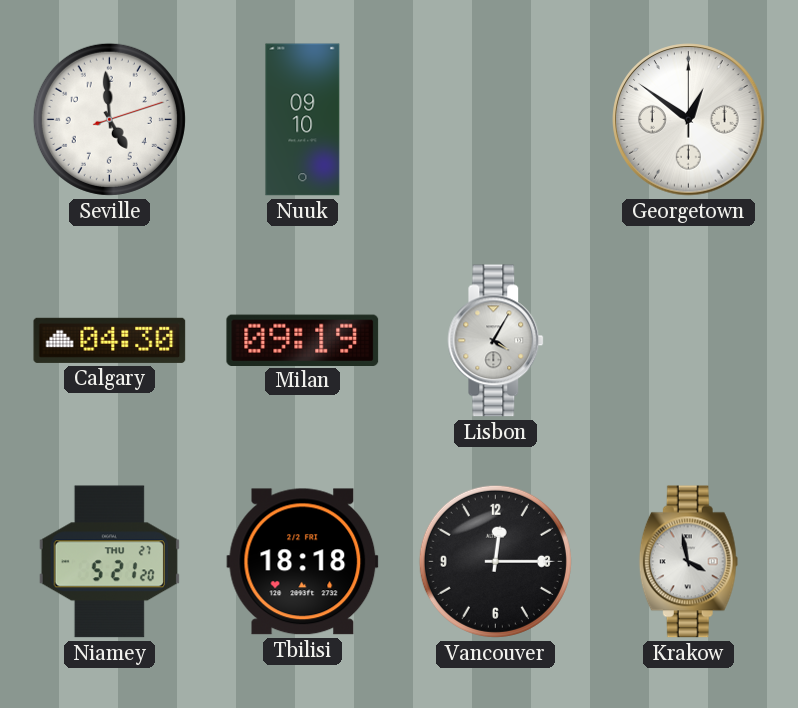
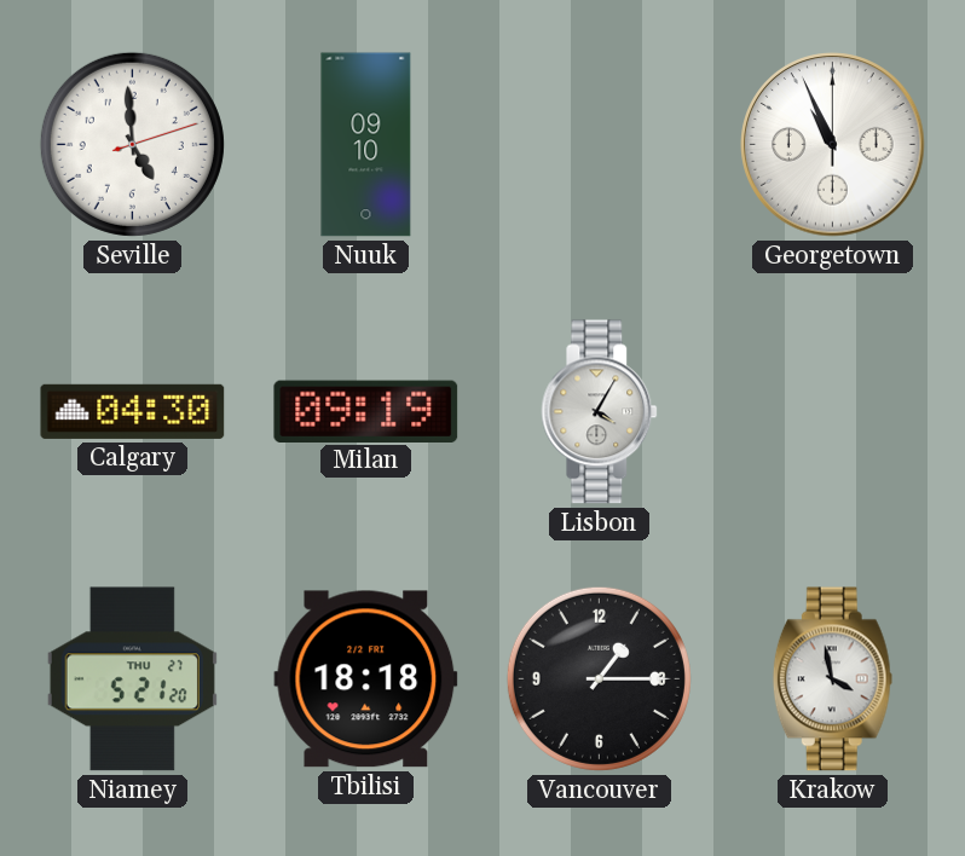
Georgetown: 12:51 -> 10:56 (833, 145)
Vancouver: 12:15 -> 1:15 (599, 678)
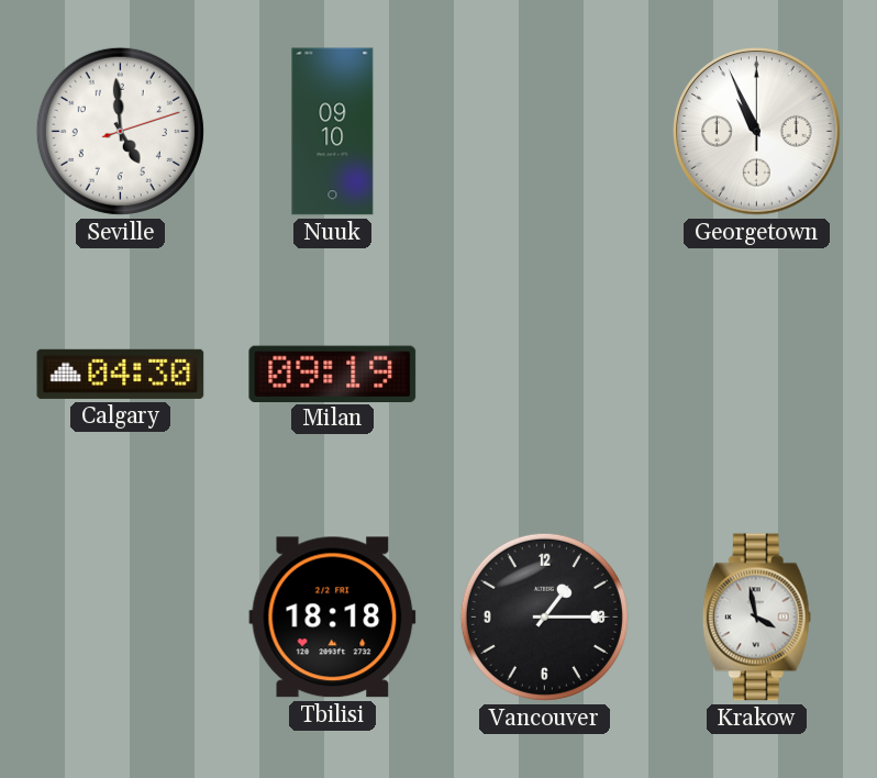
Lisbon: 4:05 -> none (600, 412)
Niamey: 5:21 -> none (132, 679)
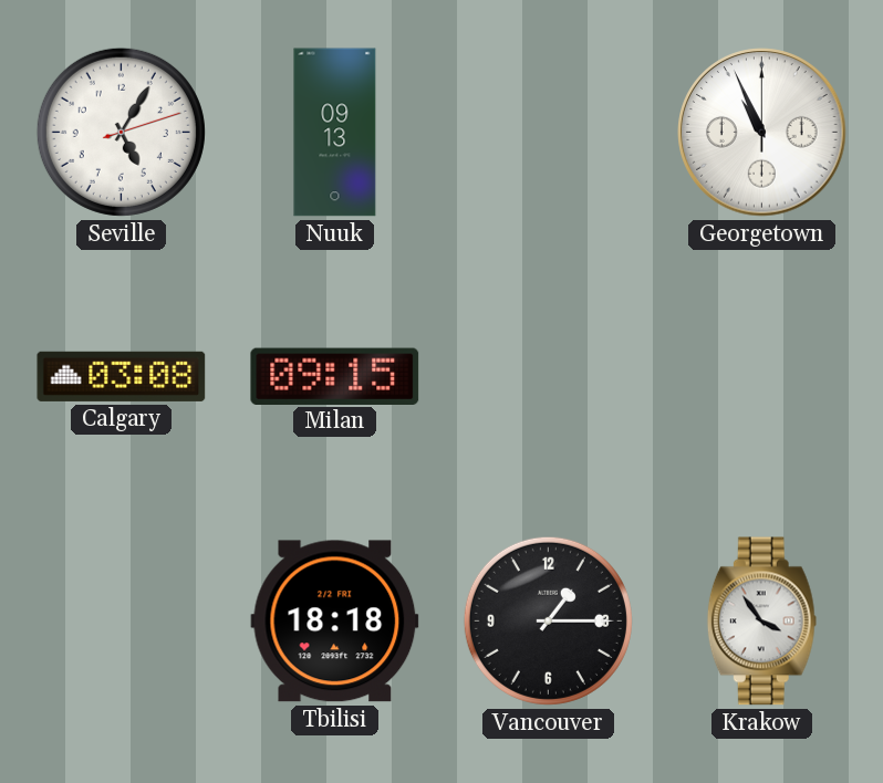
Seville: 4:59 -> 5:05 (121, 132)
Nuuk: 09:10 -> 09:13 (335, 133)
Calgary: 04:30 -> 03:08 (122, 376)
Milan: 09:19 -> 09:15 (335, 376)
Krakow: 3:58 -> 3:54 (761, 622)
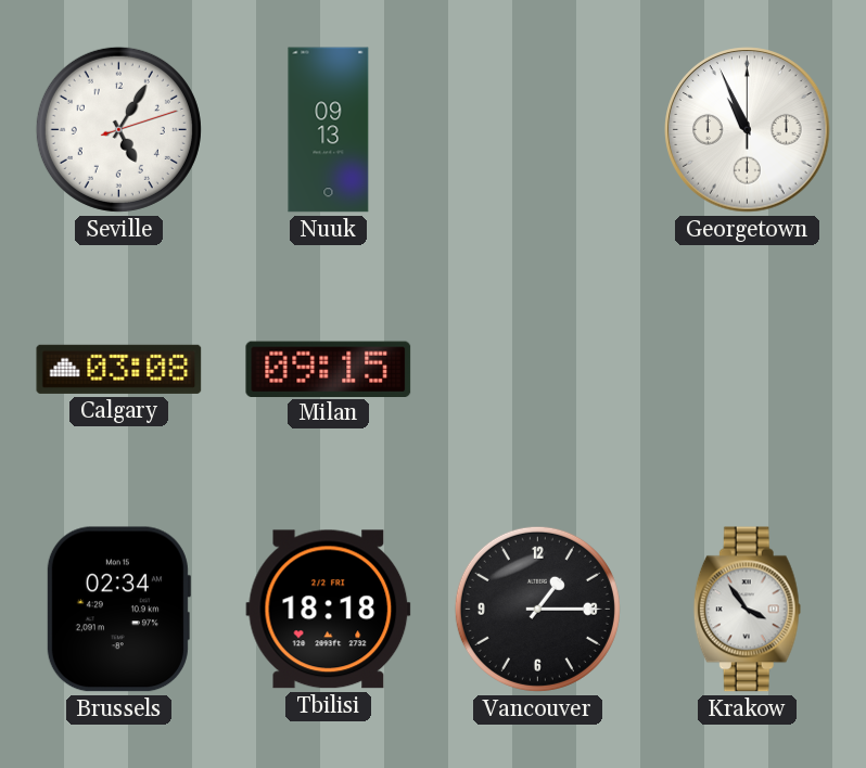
Brussels: none -> 02:34 (118, 610)
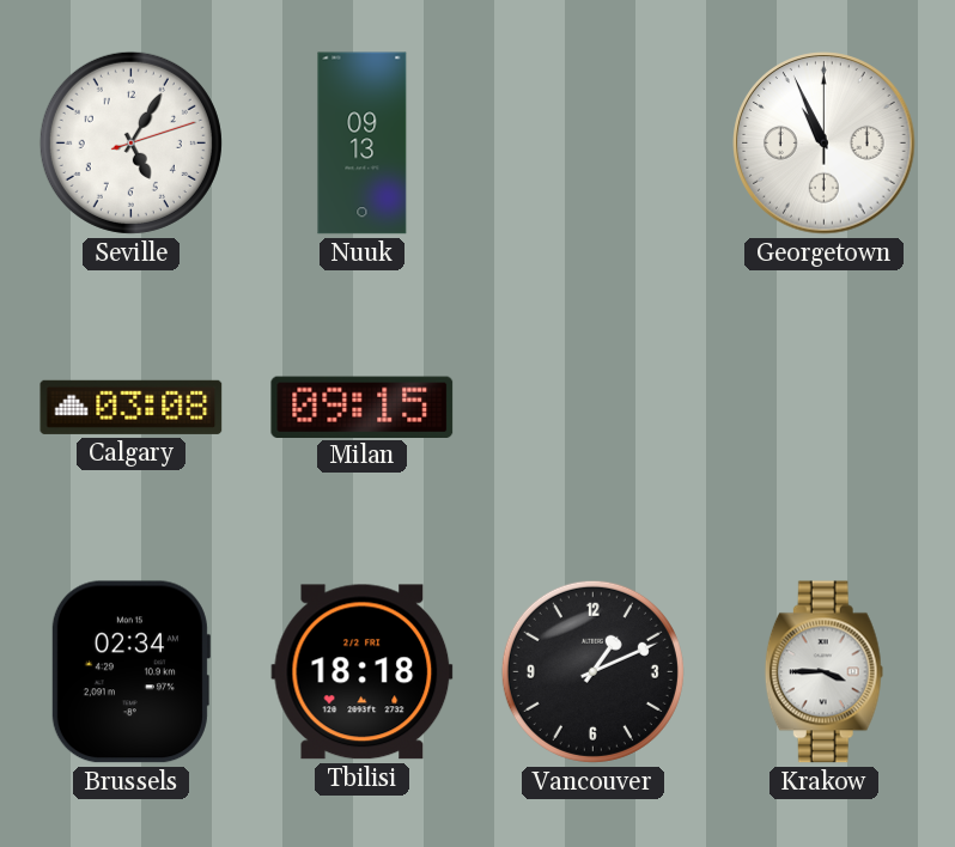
Vancouver: 1:15 -> 1:11 (592, 671)
Krakow: 3:54 -> 3:45 (823, 672)
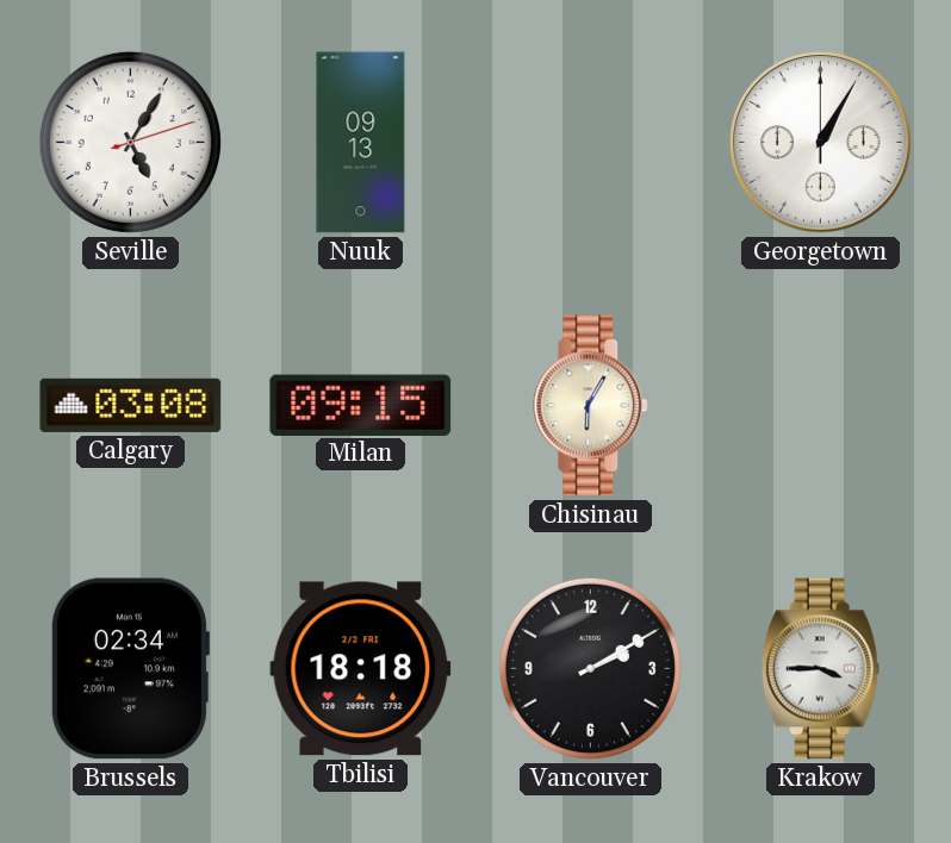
Georgetown: 10:56 -> 1:05 (821, 143)
Chisinau: none -> 6:05 (591, 406)
Vancouver: 1:11 -> 2:10 (590, 668)
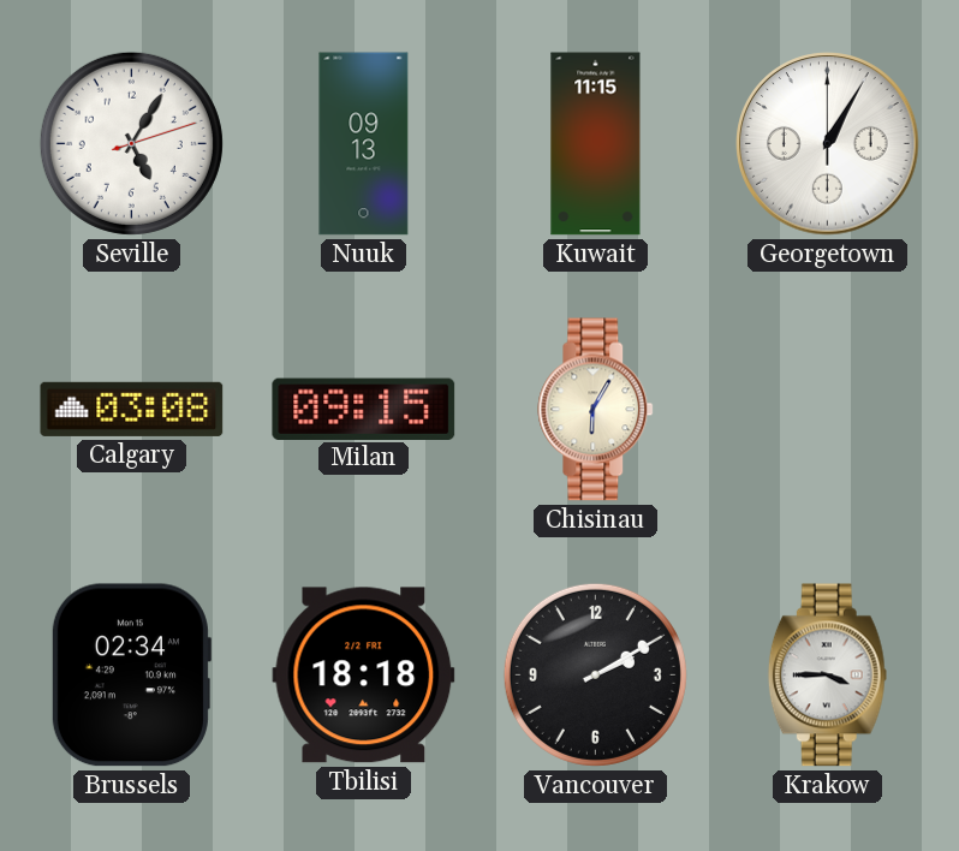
Kuwait: none -> 11:15 (596, 144)
